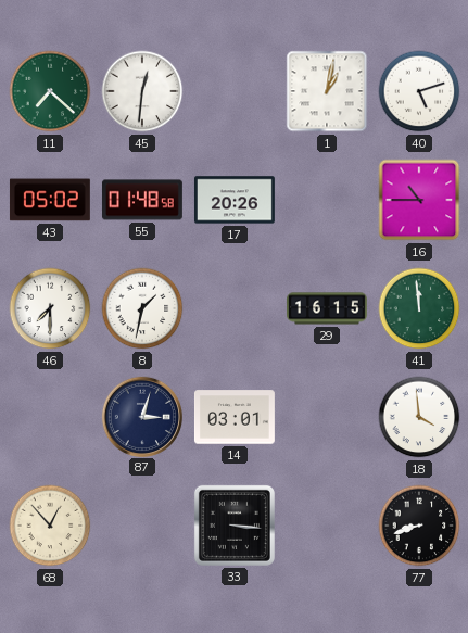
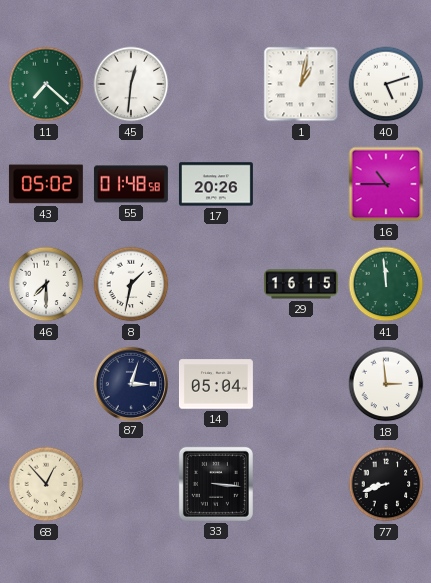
14: 03:01 -> 05:04 (216, 384)
18: 3:59 -> 2:59 (386, 384)
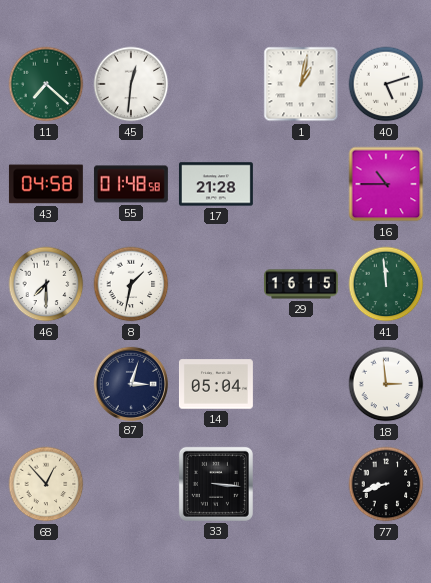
43: 05:02 -> 04:58 (46, 184)
17: 20:26 -> 21:28 (216, 184)
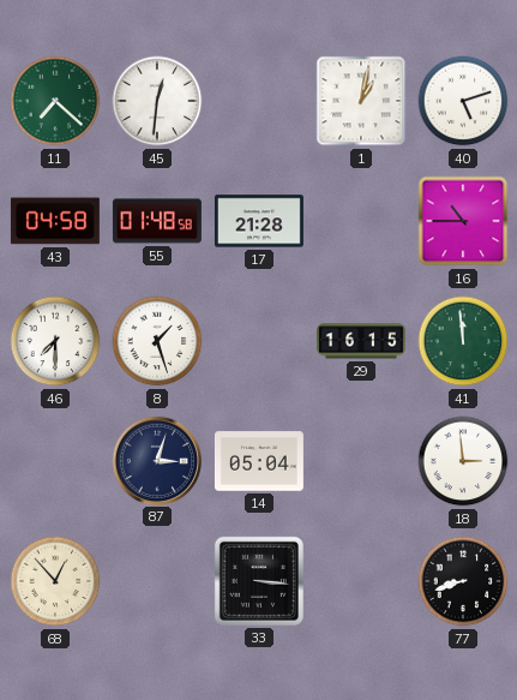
8: 1:32 -> 1:27 (157, 341)
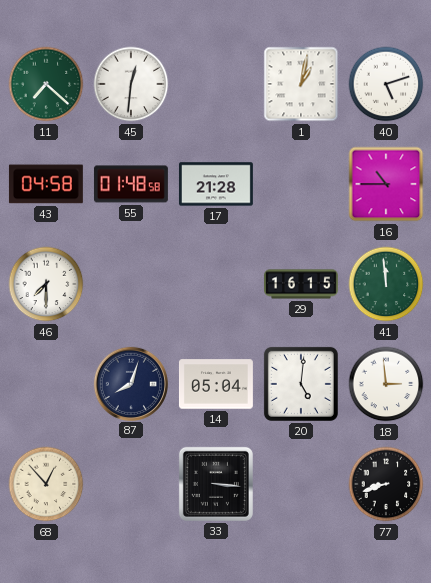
8: 1:27 -> none (157, 341)
87: 3:03 -> 8:03 (130, 383)
20: none -> 5:01 (301, 384)
